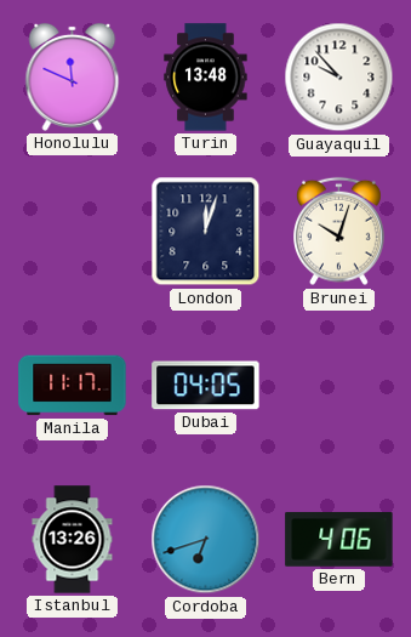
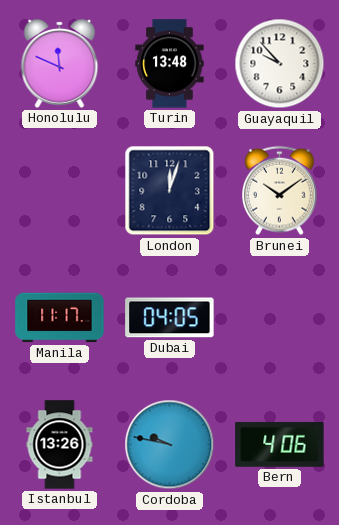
Brunei: 10:03 -> 10:09 (280, 191)
Cordoba: 6:42 -> 9:47 (170, 445)
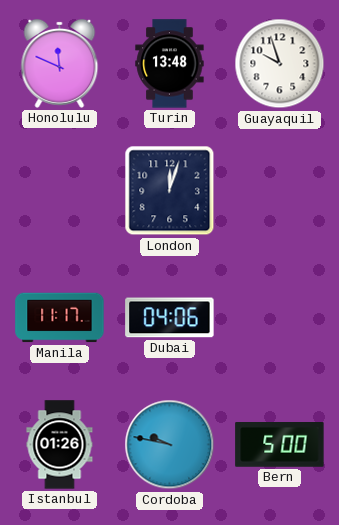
Guayaquil: 9:53 -> 9:57 (280, 64)
Brunei: 10:09 -> none (280, 191)
Dubai: 04:05 -> 04:06 (170, 318)
Istanbul: 13:26 -> 01:26 (60, 445)
Bern: 4:06 -> 5:00 (280, 445)
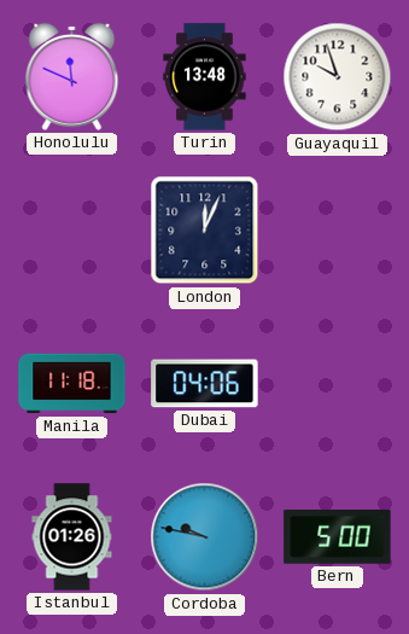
London: 12:03 -> 12:04 (205, 231)
Manila: 11:17 -> 11:18 (72, 384)
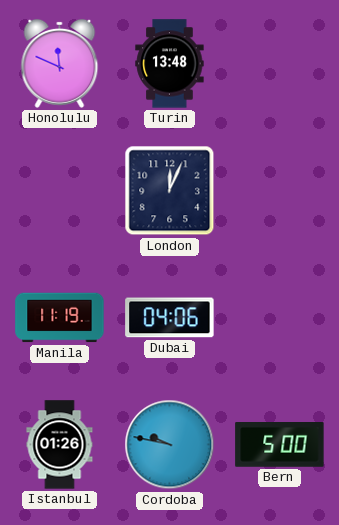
Guayaquil: 9:57 -> none (338, 77)
Manila: 11:18 -> 11:19 (60, 318)
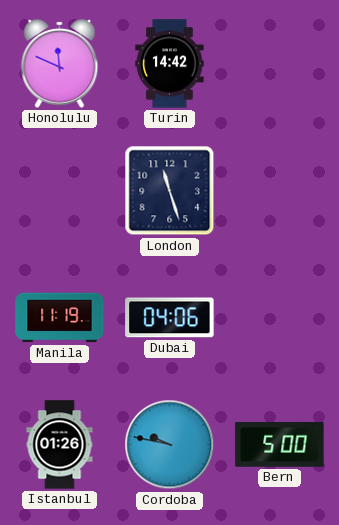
Turin: 13:48 -> 14:42 (170, 64)
London: 12:04 -> 11:27 (170, 191)
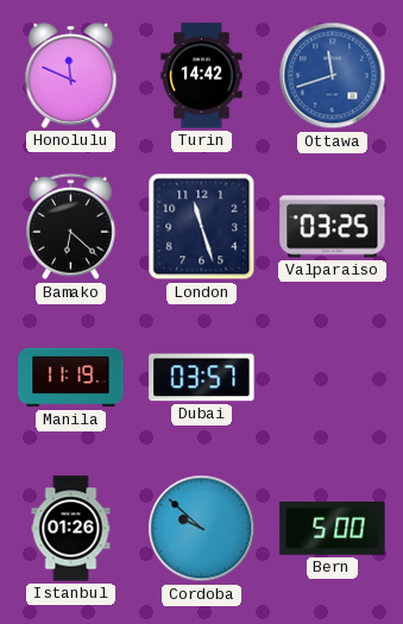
Ottawa: none -> 11:42 (333, 76)
Bamako: none -> 6:22 (71, 227)
Valparaiso: none -> 03:25 (333, 227)
Dubai: 04:06 -> 03:57 (202, 378)
Cordoba: 9:47 -> 9:52 (202, 529)
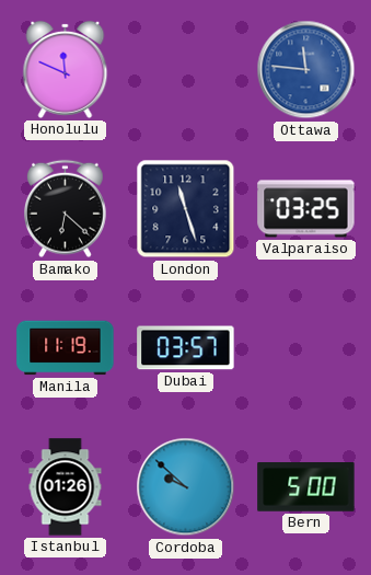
Turin: 14:42 -> none (202, 76)
Ottawa: 11:42 -> 11:46 (306, 70)
